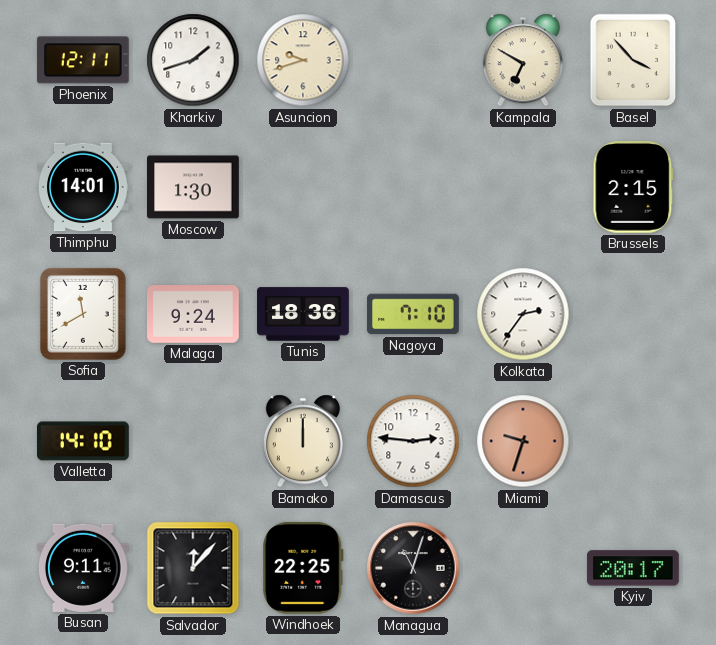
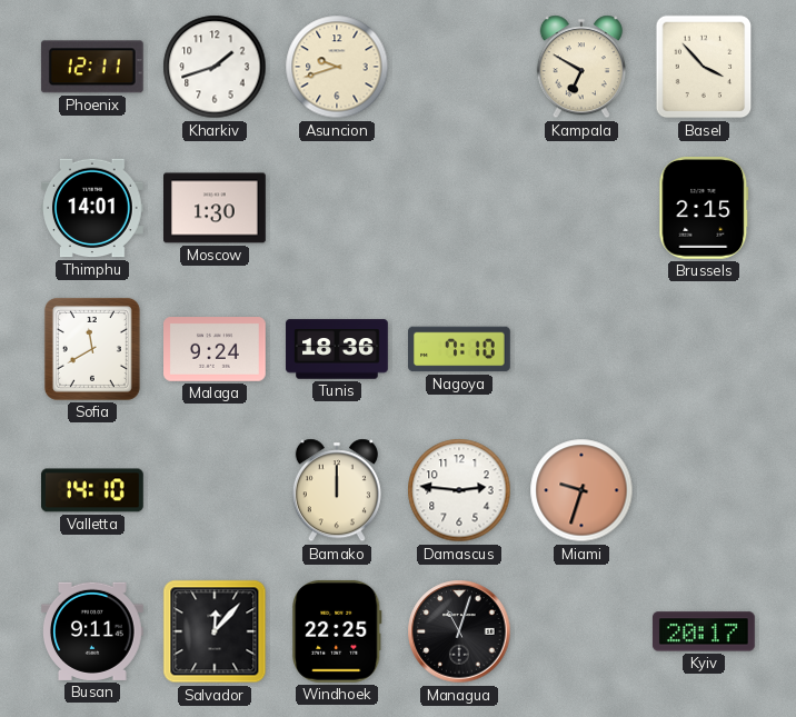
Kolkata: 2:36 -> none (523, 314)
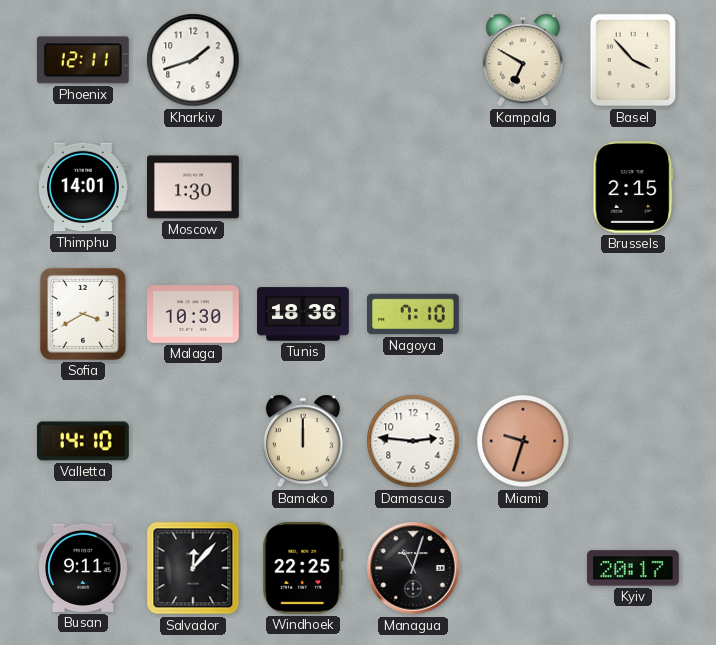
Asuncion: 9:42 -> none (337, 67)
Sofia: 11:40 -> 3:40 (83, 314)
Malaga: 9:24 -> 10:30 (194, 315)
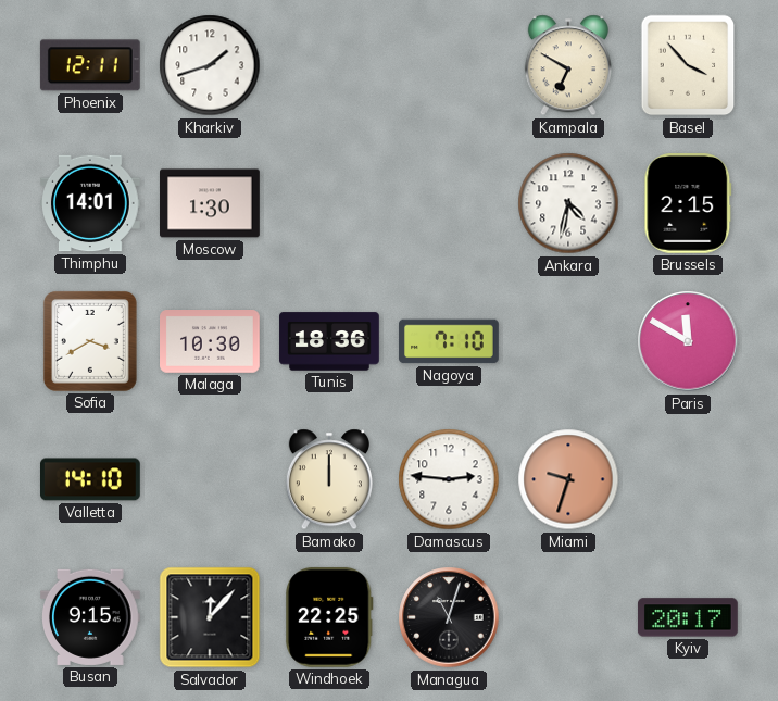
Ankara: none -> 4:32 (568, 203)
Paris: none -> 11:50 (688, 341)
Busan: 9:11 -> 9:15 (91, 617)
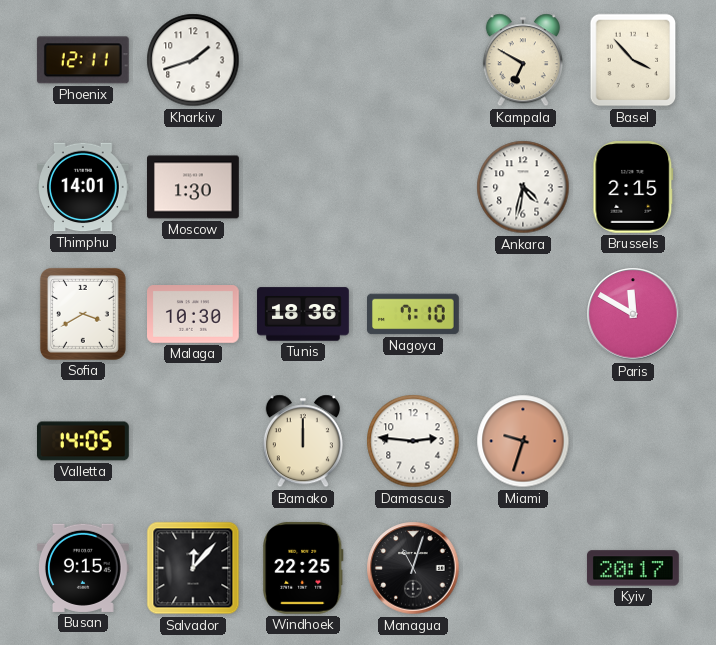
Valletta: 14:10 -> 14:05 (84, 441)
